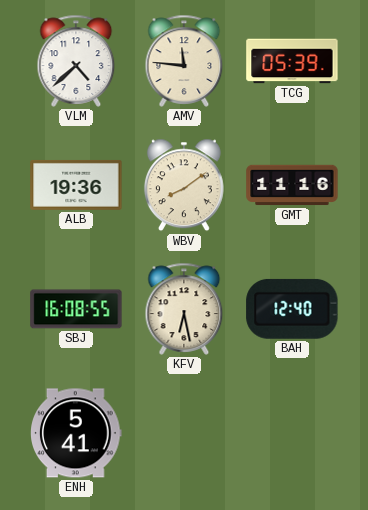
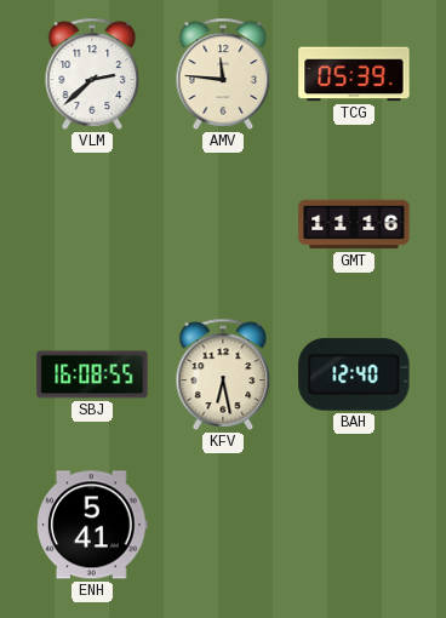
VLM: 4:38 -> 2:38 (92, 74)
ALB: 19:36 -> none (76, 185)
WBV: 8:09 -> none (184, 185)
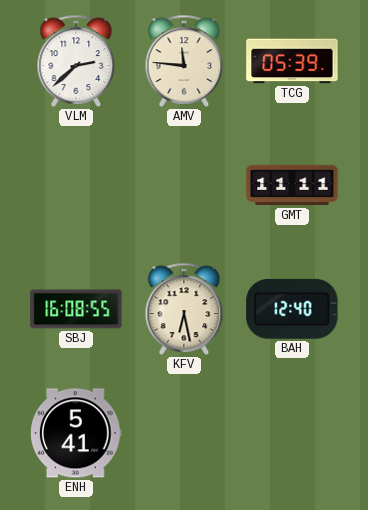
GMT: 11:16 -> 11:11 (292, 185)
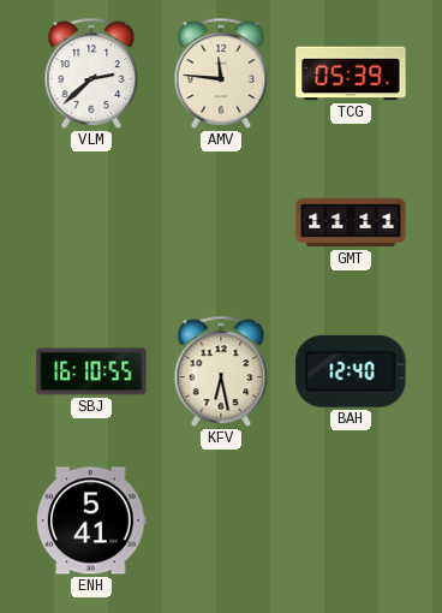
SBJ: 16:08 -> 16:10 (91, 371)
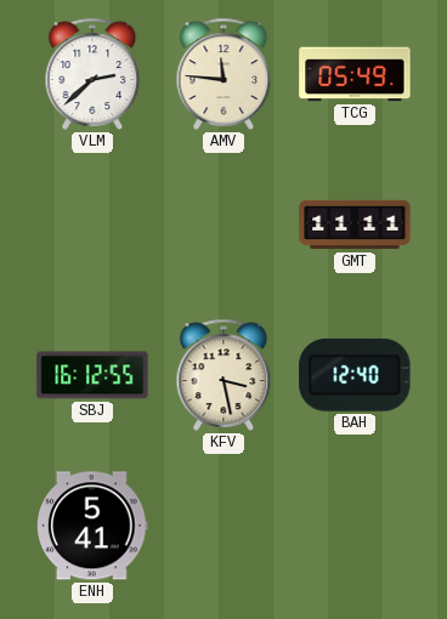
TCG: 05:39 -> 05:49 (355, 74)
SBJ: 16:10 -> 16:12 (92, 375)
KFV: 6:28 -> 3:28 (223, 375)
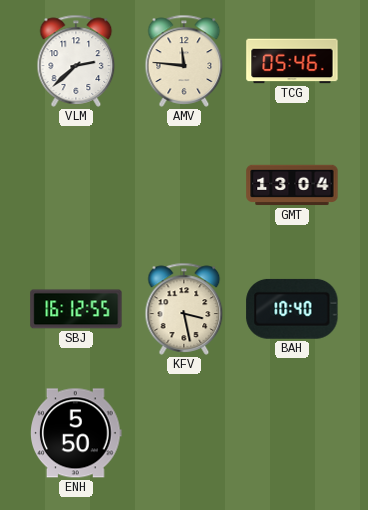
TCG: 05:49 -> 05:46 (292, 61)
GMT: 11:11 -> 13:04 (292, 185)
BAH: 12:40 -> 10:40 (292, 309)
ENH: 5:41 -> 5:50 (77, 433)
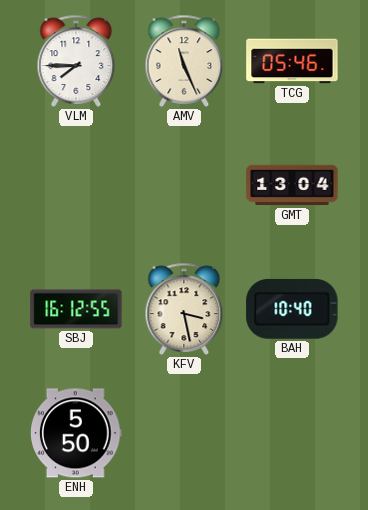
VLM: 2:38 -> 7:45 (76, 61)
AMV: 11:46 -> 11:26 (184, 61)
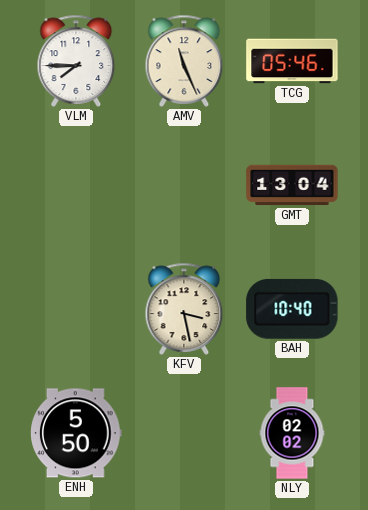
SBJ: 16:12 -> none (76, 309)
NLY: none -> 02:02 (292, 433)
